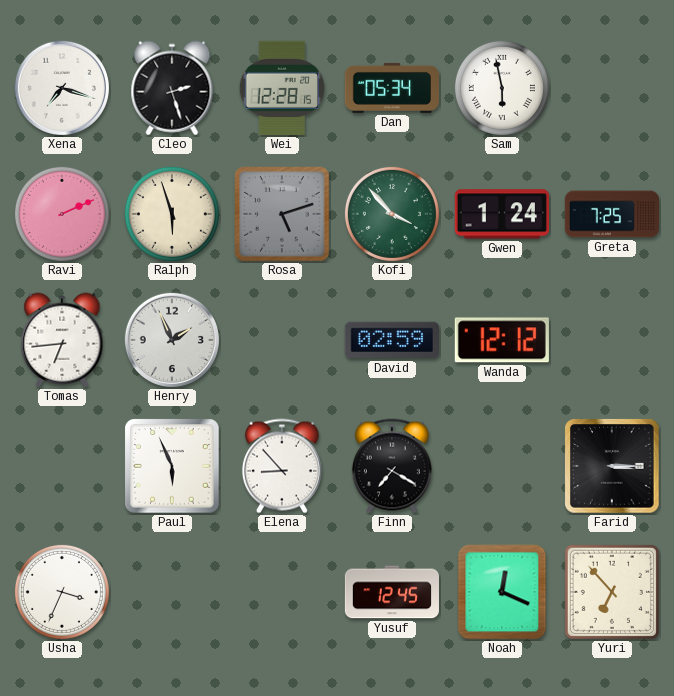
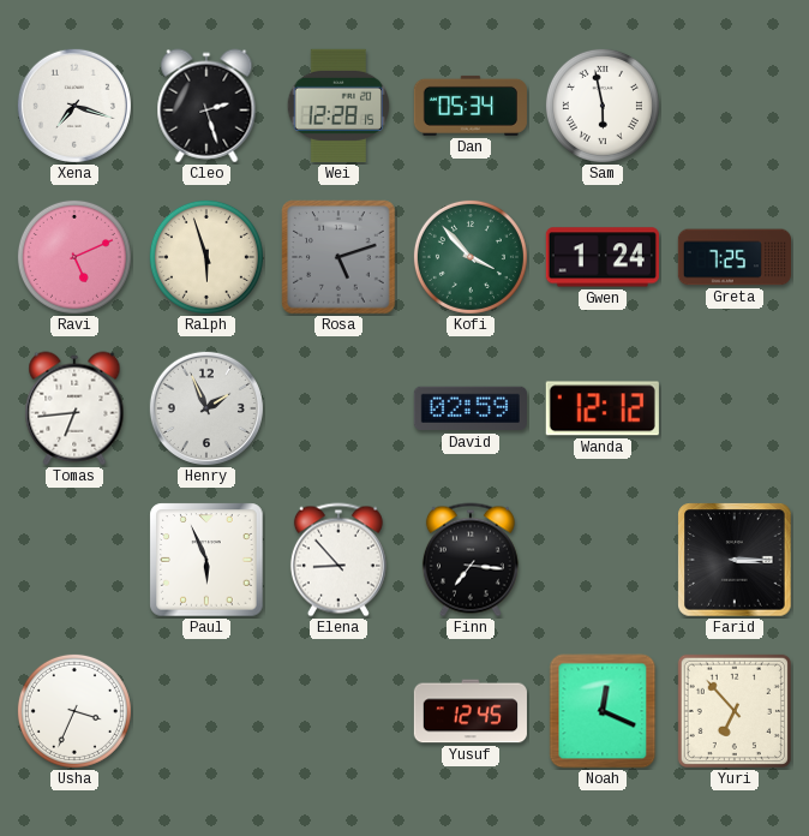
Ravi: 2:11 -> 5:11 (74, 257)
Finn: 7:20 -> 7:16 (471, 560)
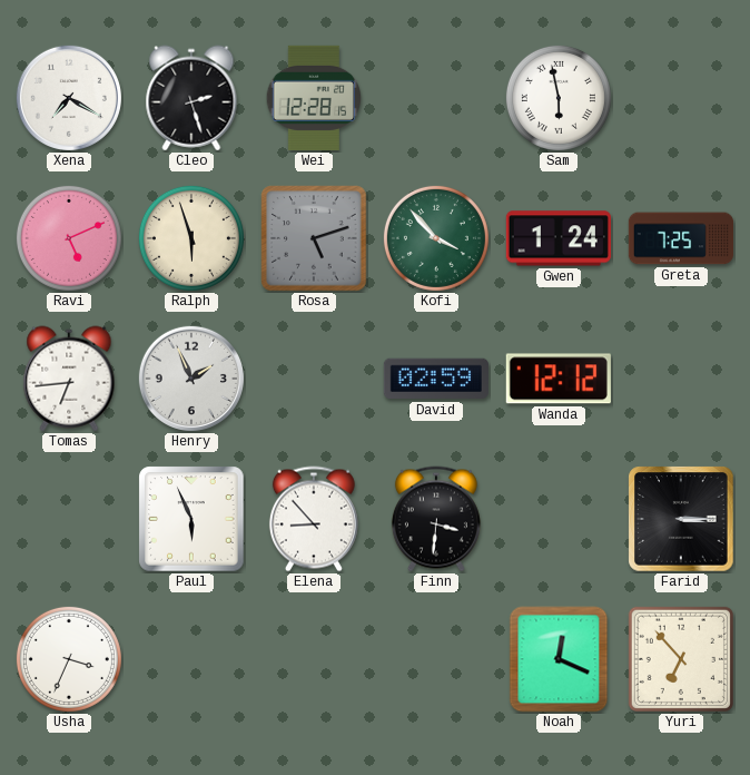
Xena: 7:18 -> 7:20 (69, 98)
Dan: 05:34 -> none (471, 106)
Finn: 7:16 -> 3:31 (436, 519)
Yusuf: 12:45 -> none (471, 711)
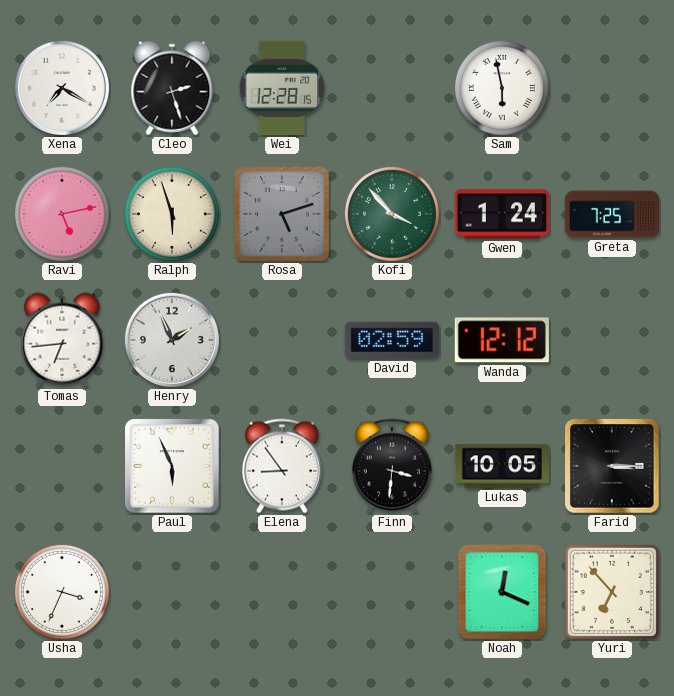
Ravi: 5:11 -> 5:13 (62, 214)
Elena: 8:53 -> 8:54 (282, 466)
Lukas: none -> 10:05 (501, 466)
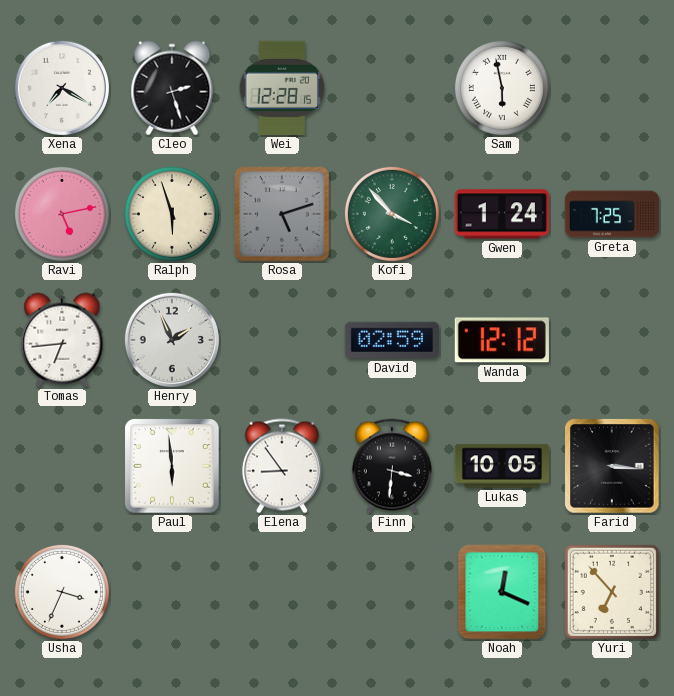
Paul: 5:56 -> 5:59 (172, 466)
Farid: 3:15 -> 3:16 (612, 466)
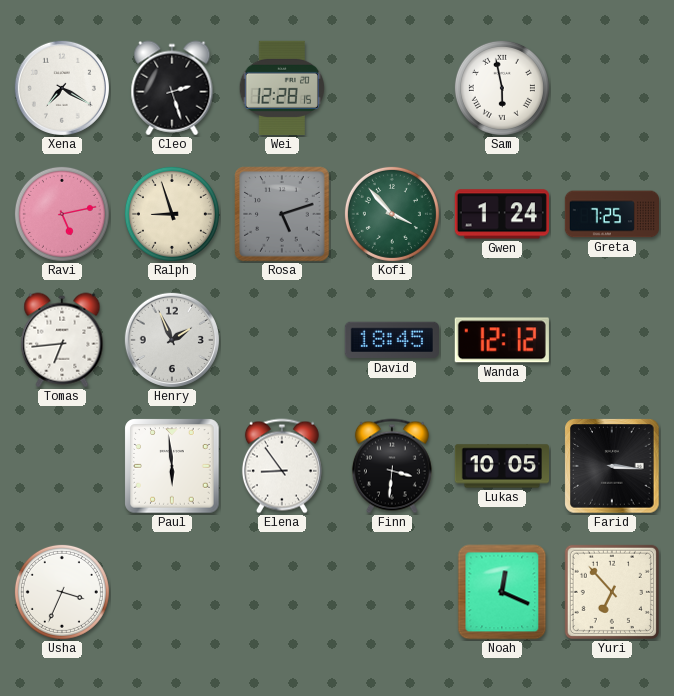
Ralph: 5:57 -> 8:57 (172, 214)
David: 02:59 -> 18:45 (392, 340)
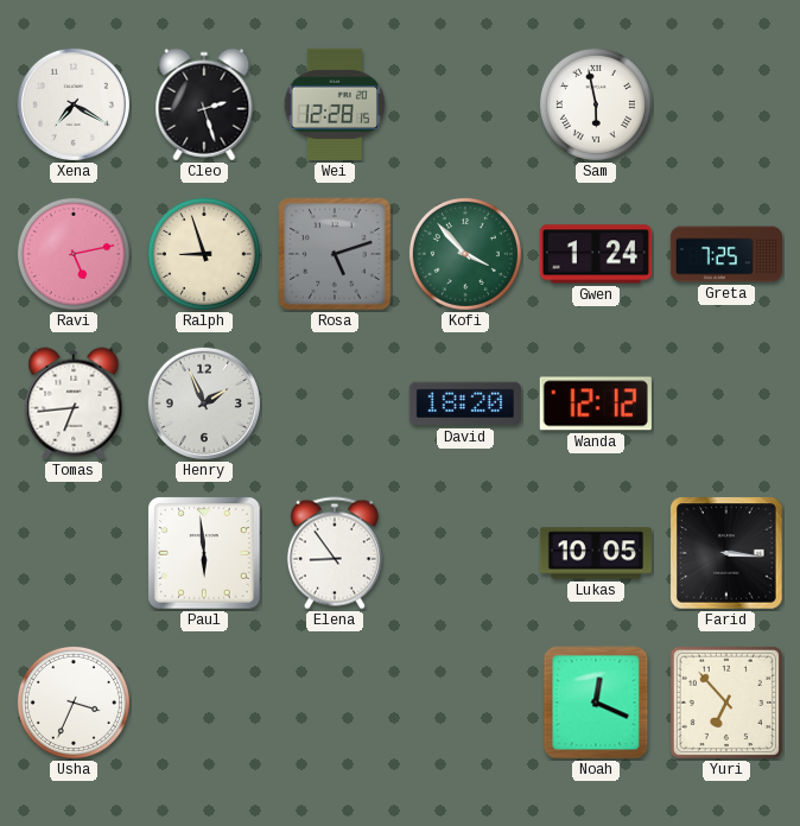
David: 18:45 -> 18:20 (465, 404)
Finn: 3:31 -> none (392, 466)
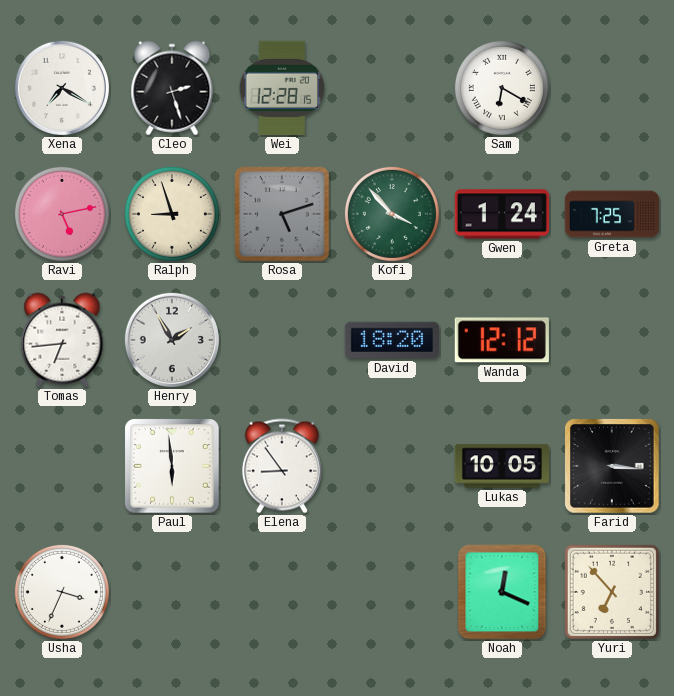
Sam: 5:58 -> 6:20 (502, 88)
Henry: 1:56 -> 1:55 (172, 340)
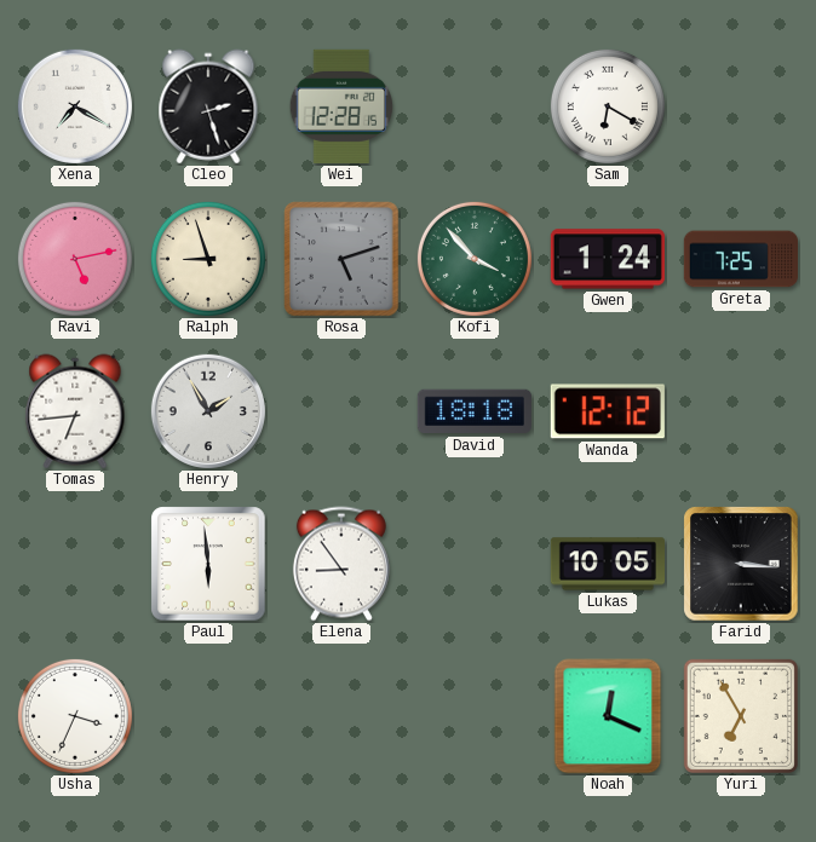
David: 18:20 -> 18:18 (475, 411)
Yuri: 6:53 -> 6:55 (741, 716)
